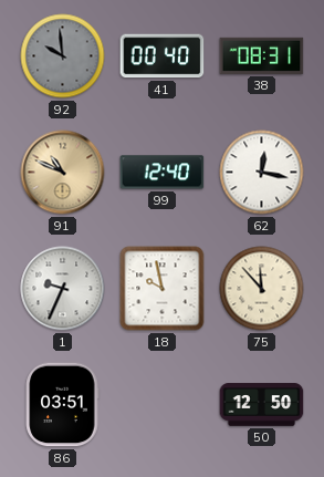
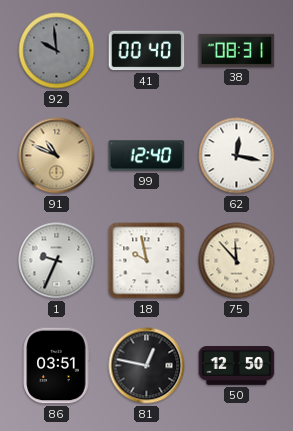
81: none -> 12:47 (147, 366)
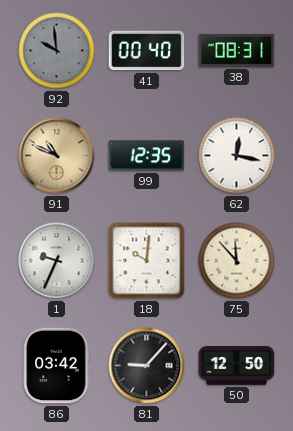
99: 12:40 -> 12:35 (147, 156)
18: 9:58 -> 10:01 (147, 261)
86: 03:51 -> 03:42 (56, 366)
81: 12:47 -> 9:07 (147, 366)
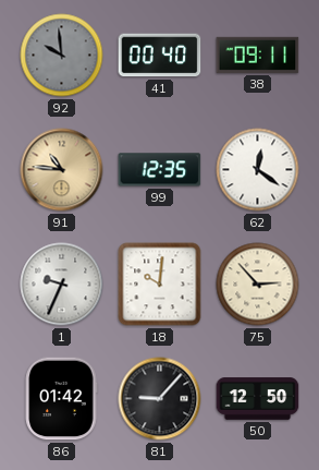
38: 08:31 -> 09:11 (258, 55)
91: 10:49 -> 10:46 (62, 170)
62: 12:17 -> 12:21 (258, 170)
75: 11:53 -> 2:53 (258, 285)
86: 03:42 -> 01:42 (61, 399)
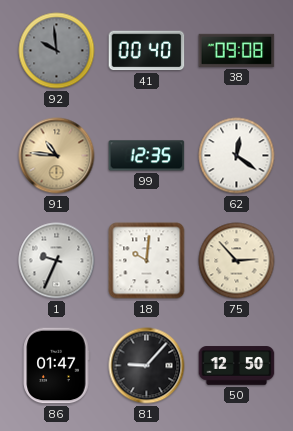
38: 09:11 -> 09:08 (237, 50)
86: 01:42 -> 01:47 (56, 366)
